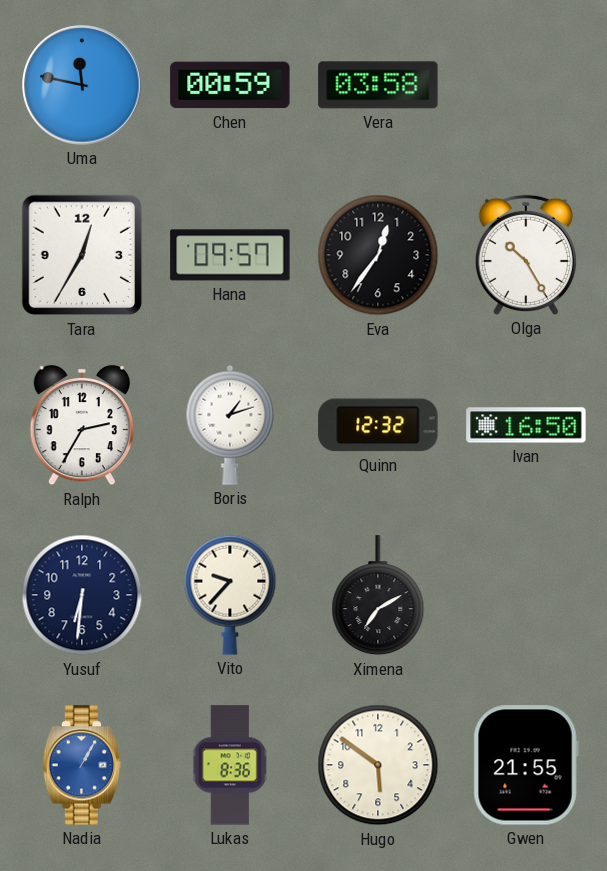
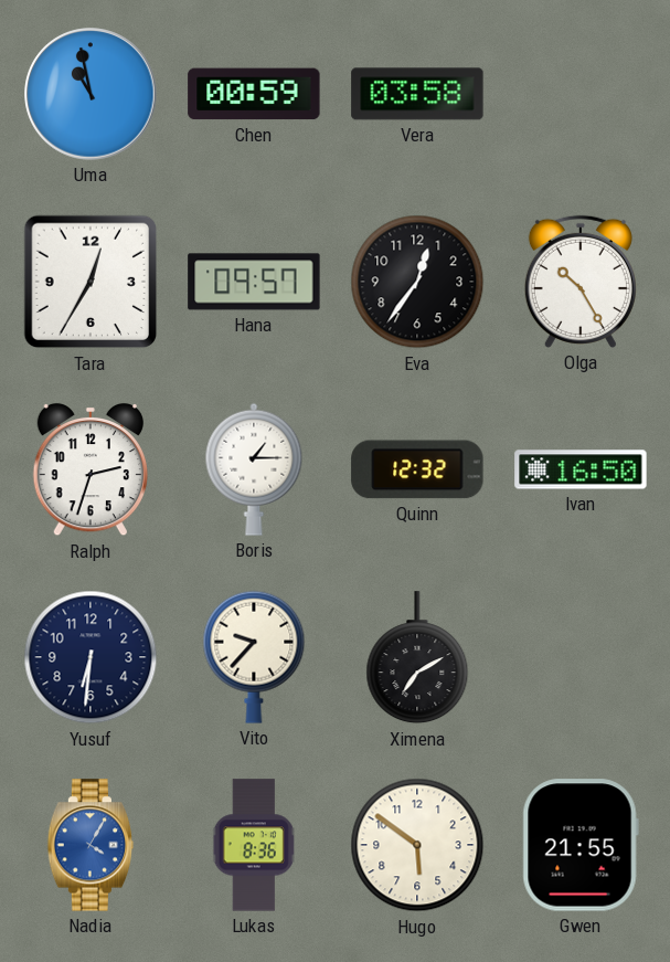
Uma: 11:47 -> 10:58 (91, 94)
Ralph: 2:35 -> 2:33 (89, 469)
Boris: 1:12 -> 1:15 (254, 469)
Nadia: 1:05 -> 4:05 (91, 845)
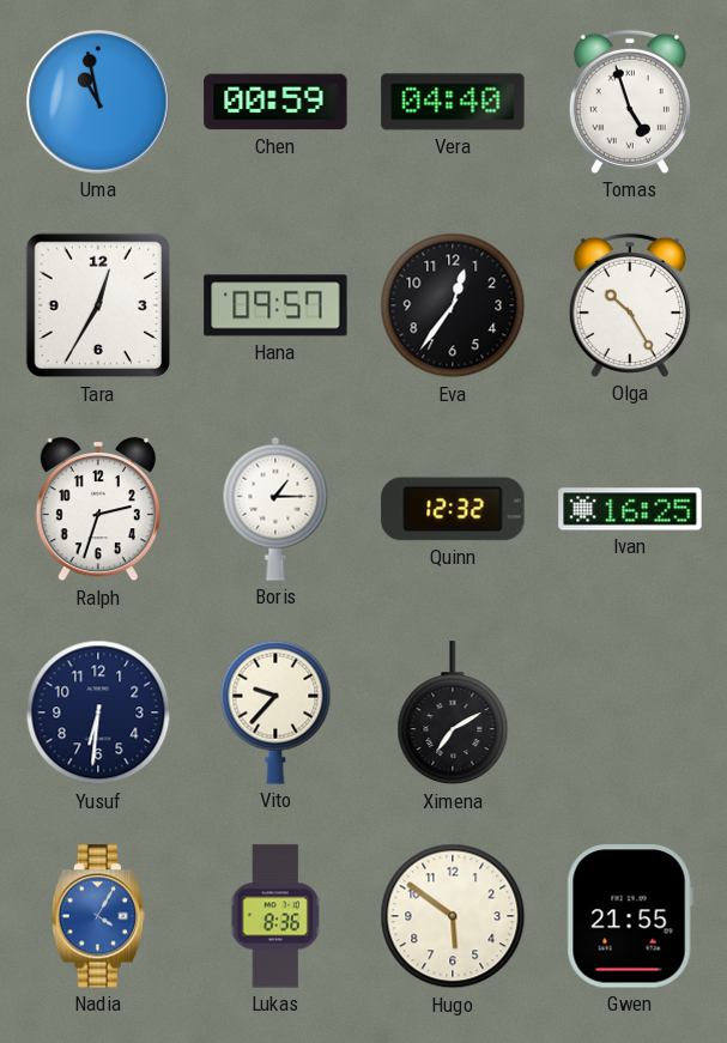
Vera: 03:58 -> 04:40 (453, 102)
Tomas: none -> 4:57 (630, 102)
Ivan: 16:50 -> 16:25 (630, 509)
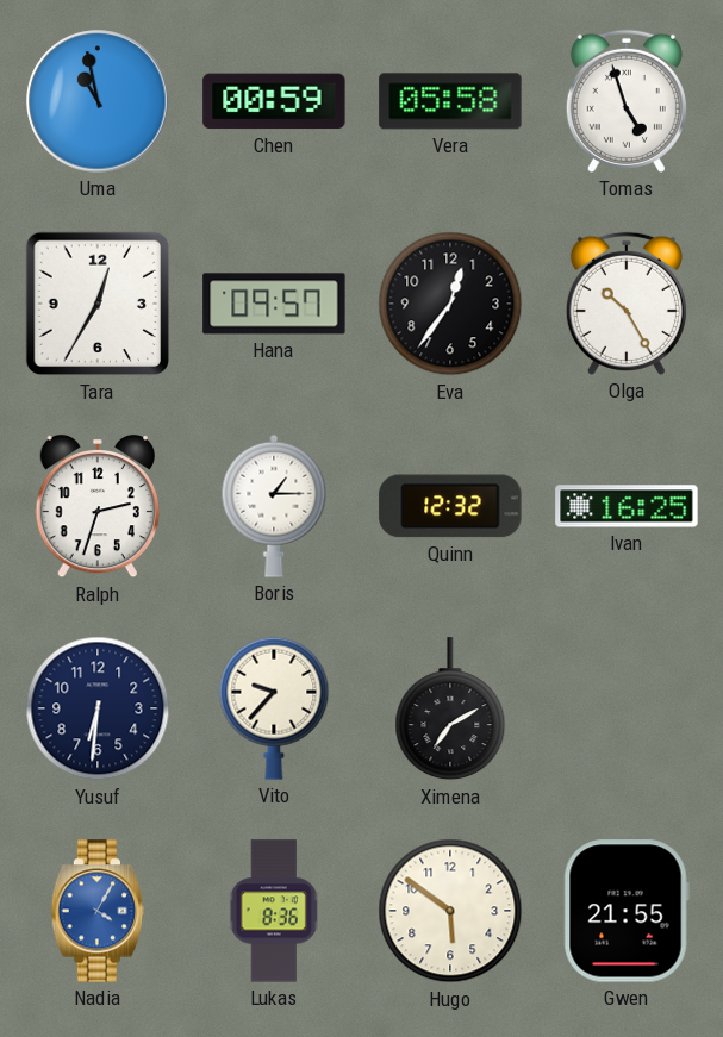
Vera: 04:40 -> 05:58 (450, 101)
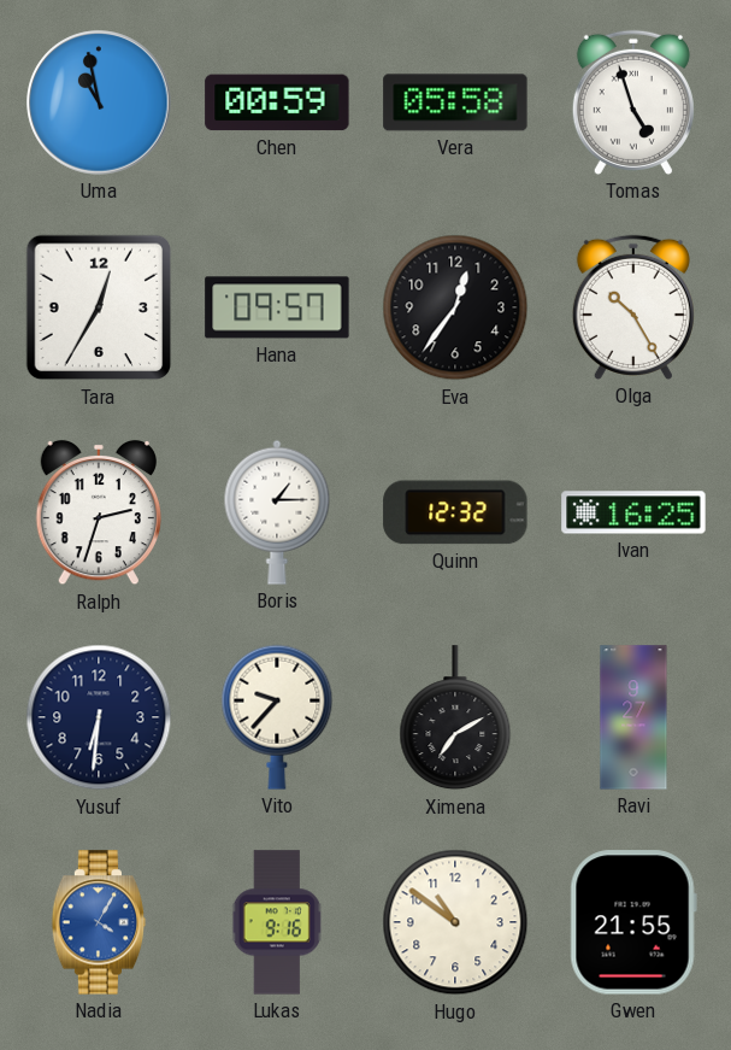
Ravi: none -> 9:27 (633, 717)
Lukas: 8:36 -> 9:16 (277, 922)
Hugo: 5:51 -> 10:51 (455, 922)
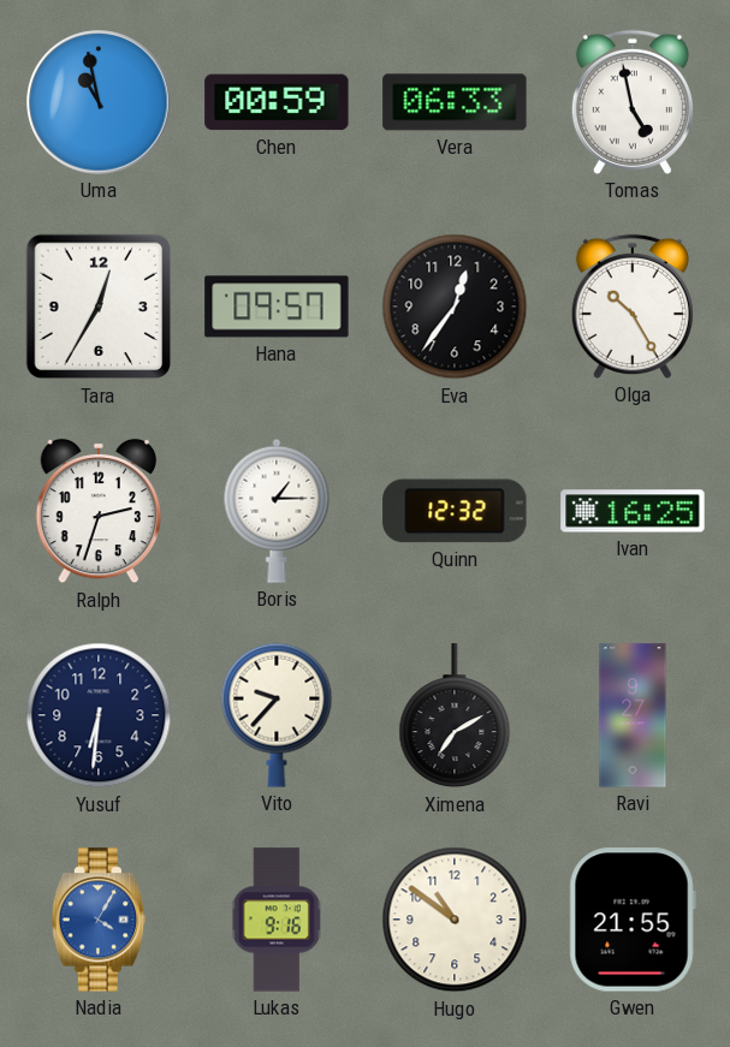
Vera: 05:58 -> 06:33 (455, 102)
Tomas: 4:57 -> 4:58 (633, 102)
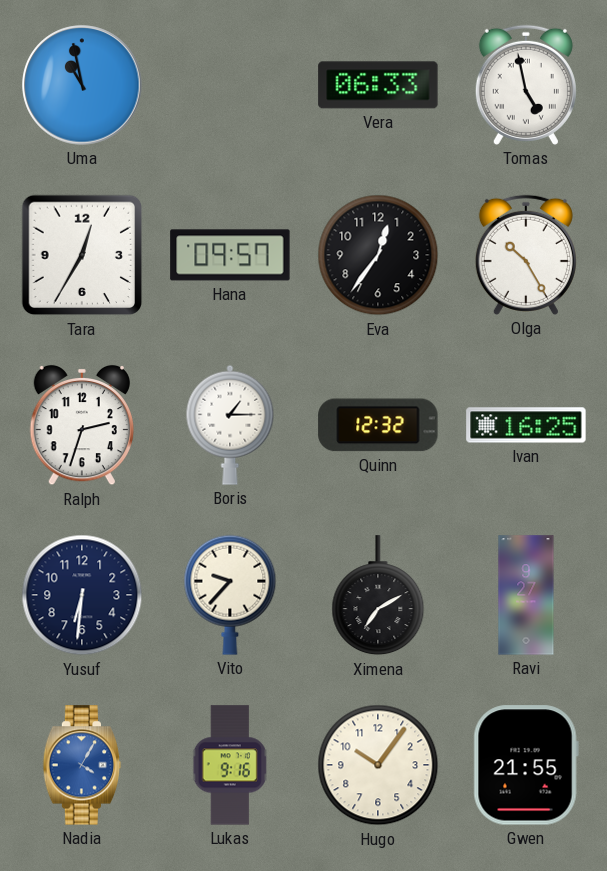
Chen: 00:59 -> none (277, 102)
Hugo: 10:51 -> 10:06 (378, 765)
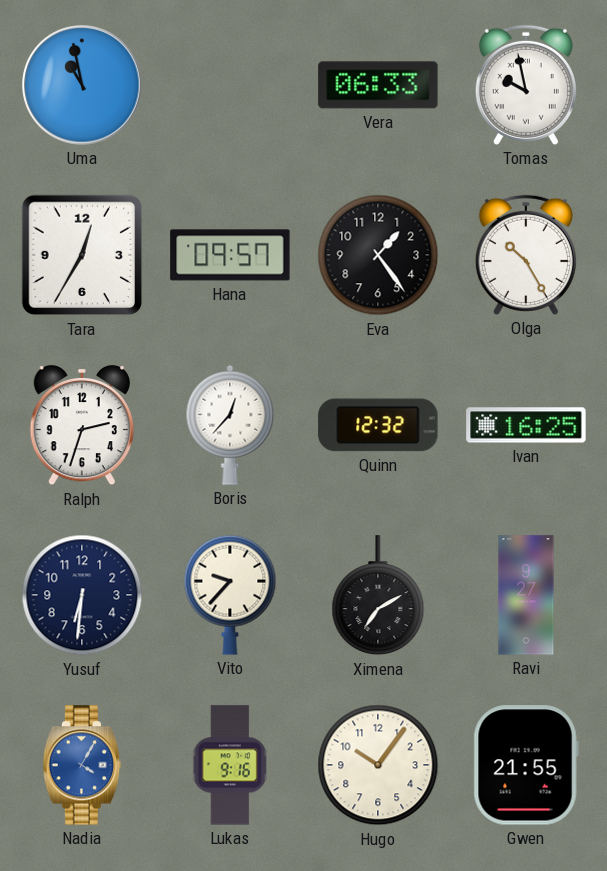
Tomas: 4:58 -> 9:58 (526, 85)
Eva: 12:36 -> 1:24 (378, 255)
Boris: 1:15 -> 12:37 (230, 425)
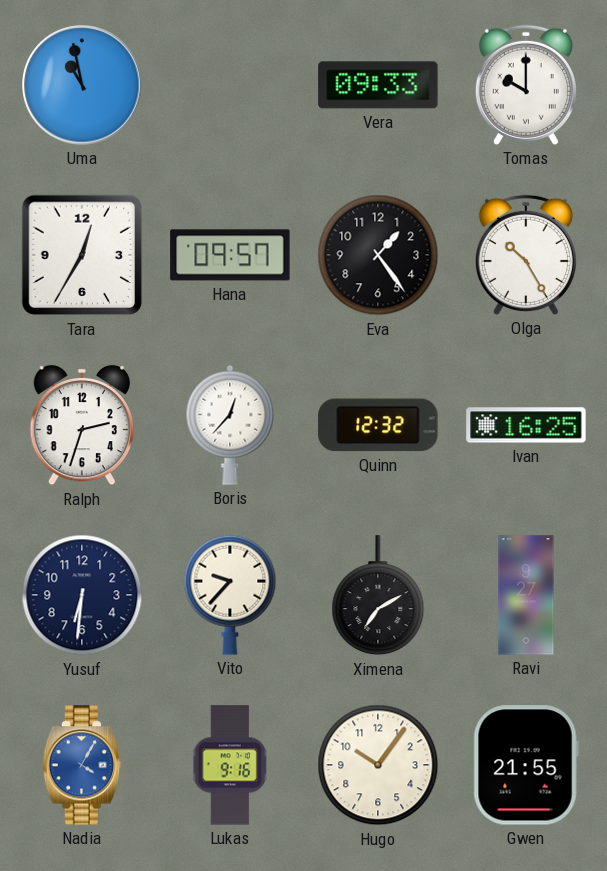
Vera: 06:33 -> 09:33 (378, 85)
Tomas: 9:58 -> 10:00 (526, 85)
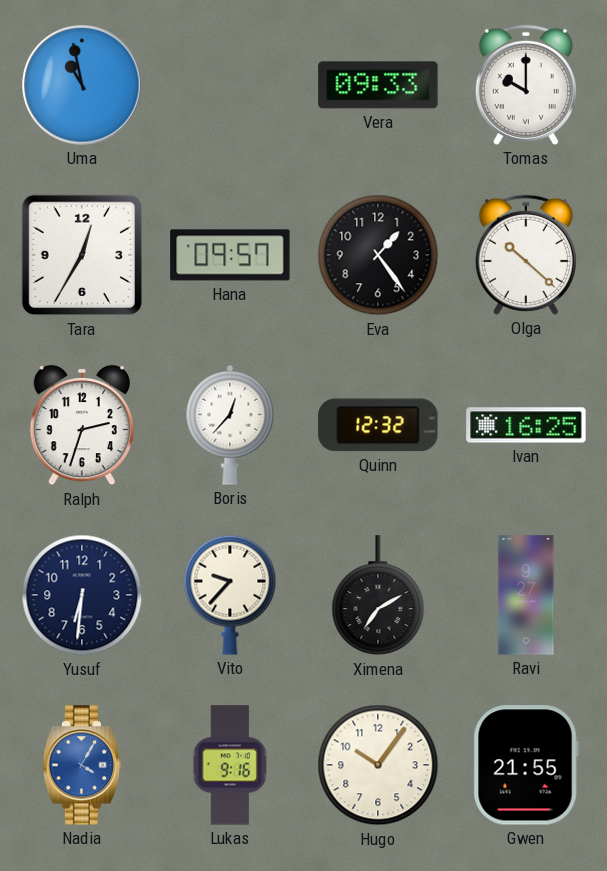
Olga: 10:25 -> 10:22 (526, 255)
